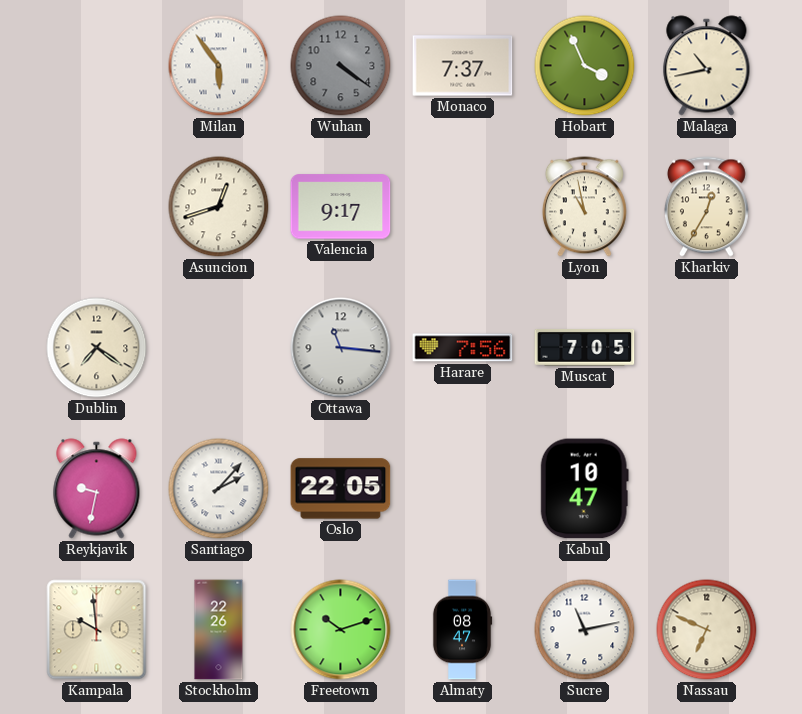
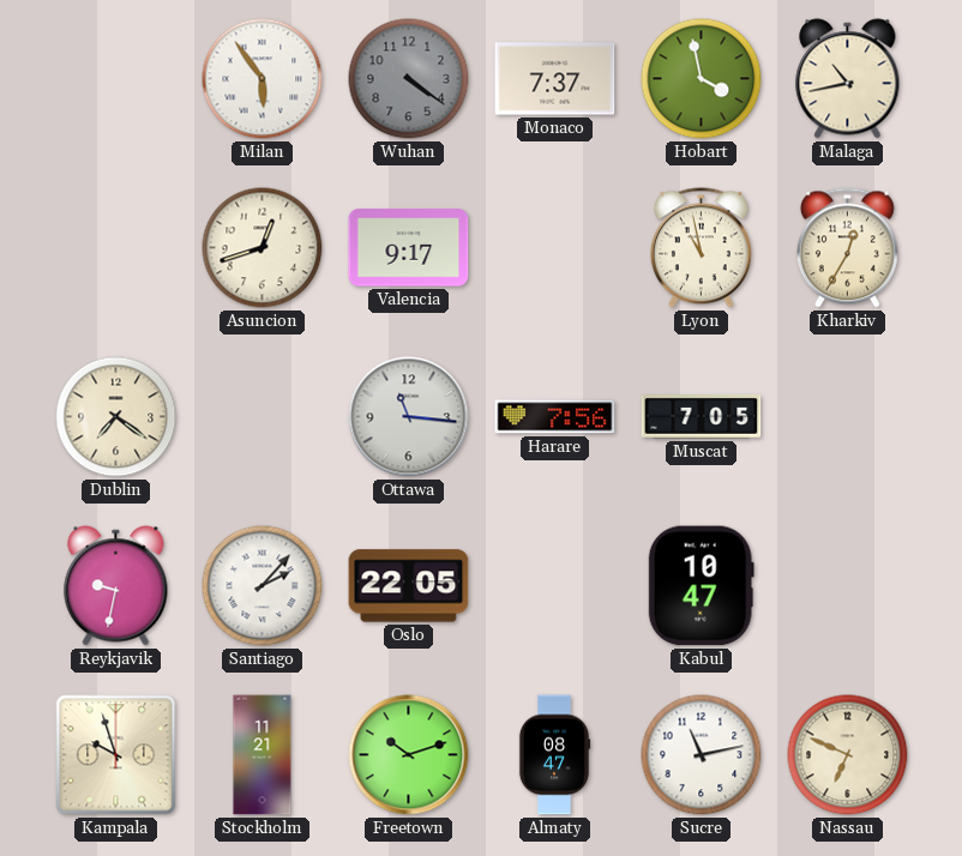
Hobart: 3:56 -> 3:58 (702, 79)
Kampala: 9:59 -> 9:57 (116, 755)
Stockholm: 22:26 -> 11:21 (263, 755)
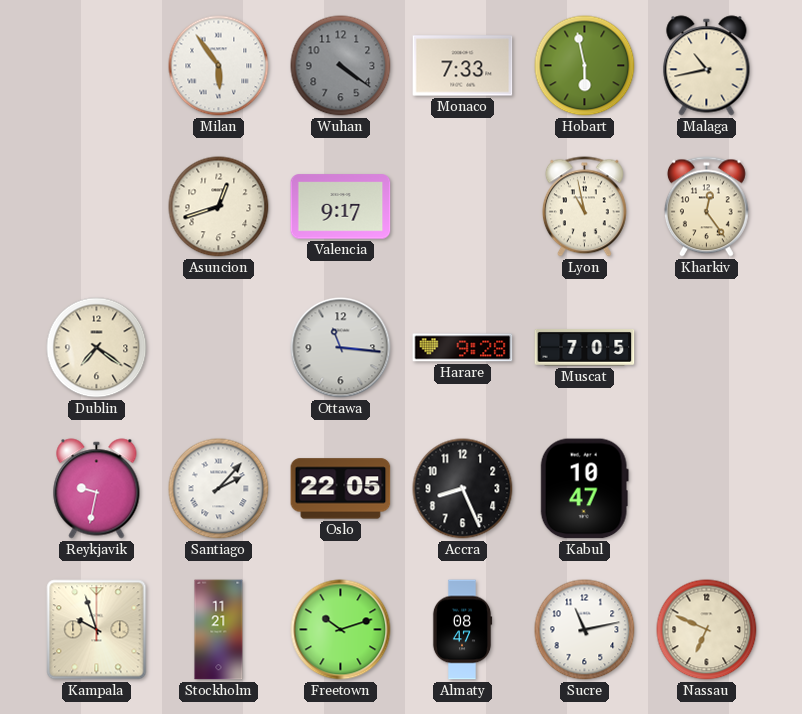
Monaco: 7:37 -> 7:33 (463, 66)
Hobart: 3:58 -> 5:58 (585, 66)
Kharkiv: 12:35 -> 12:24 (706, 207)
Harare: 7:56 -> 9:28 (463, 348)
Accra: none -> 8:26 (463, 489)
